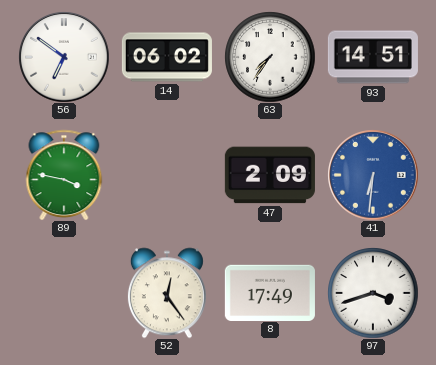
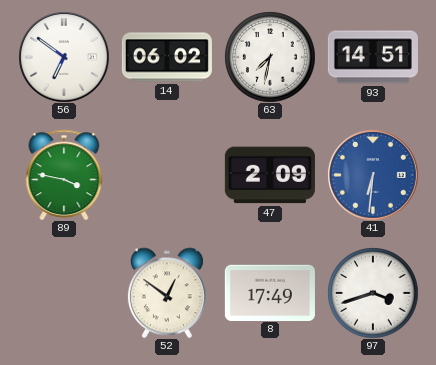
63: 7:36 -> 7:32 (270, 57)
52: 12:24 -> 12:51 (167, 293)
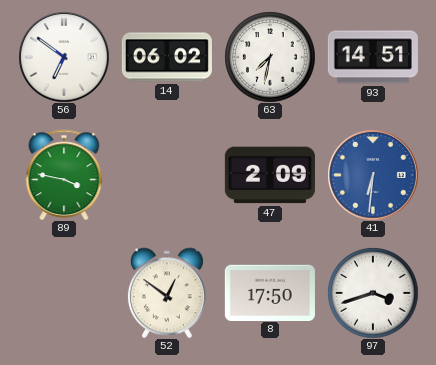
8: 17:49 -> 17:50 (270, 292)
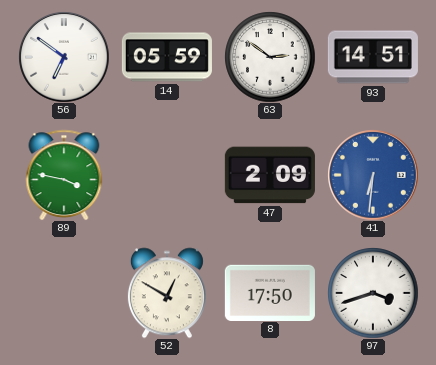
14: 06:02 -> 05:59 (167, 57)
63: 7:32 -> 2:51 (270, 57)
52: 12:51 -> 12:50 (167, 293)
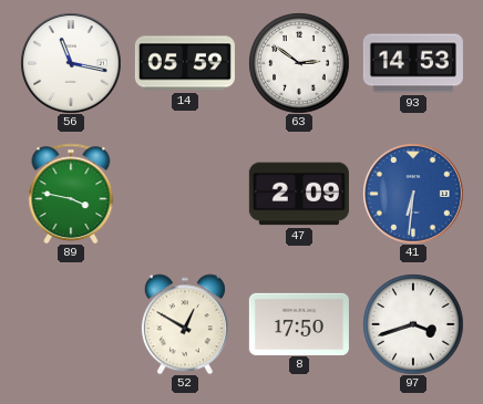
56: 6:51 -> 11:17 (71, 63)
93: 14:51 -> 14:53 (413, 63)
